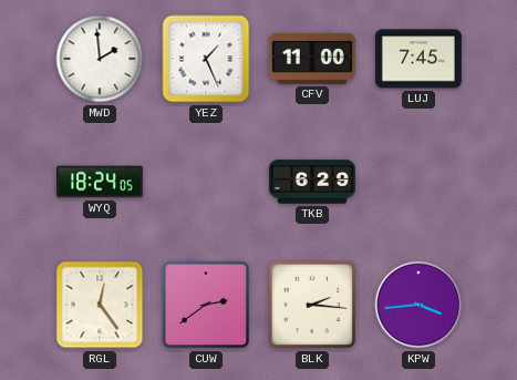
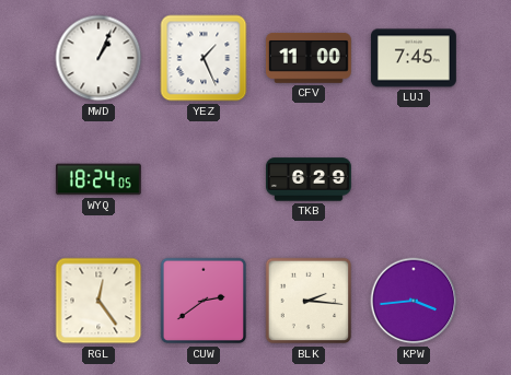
MWD: 1:59 -> 1:04 (98, 58)
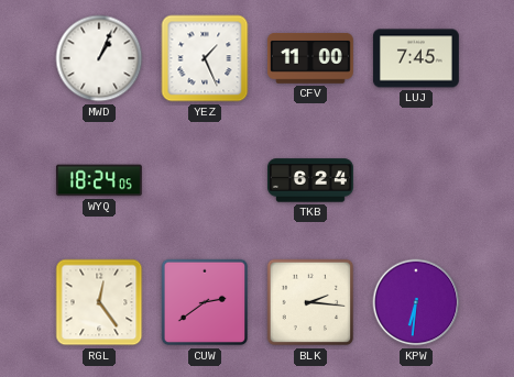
TKB: 6:29 -> 6:24 (310, 180)
KPW: 3:44 -> 6:31 (416, 302)
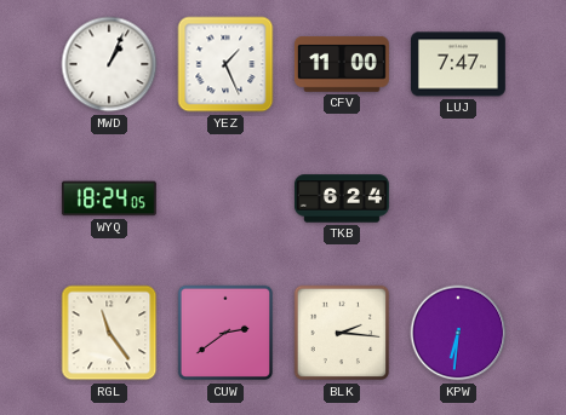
LUJ: 7:45 -> 7:47 (458, 64)
RGL: 12:24 -> 11:24 (109, 333)
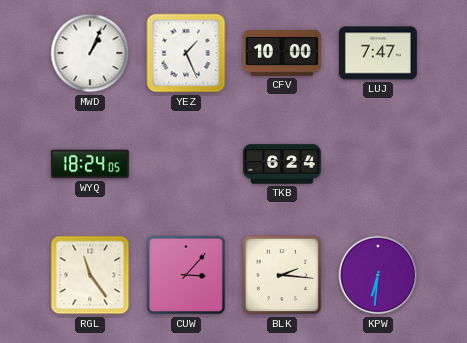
CFV: 11:00 -> 10:00 (282, 54)
CUW: 2:39 -> 3:07 (186, 275)
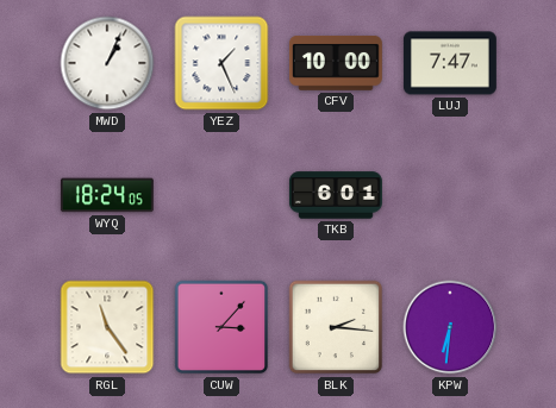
TKB: 6:24 -> 6:01 (336, 195)
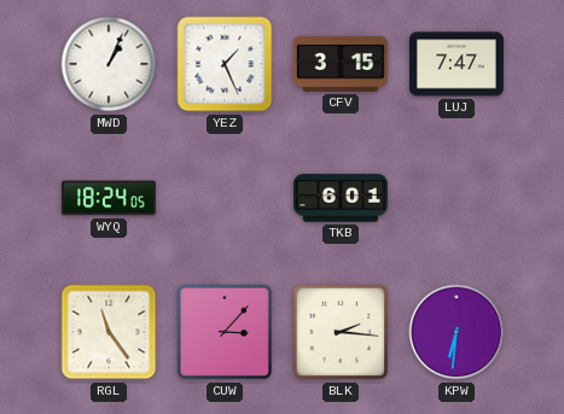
CFV: 10:00 -> 3:15 (341, 65)
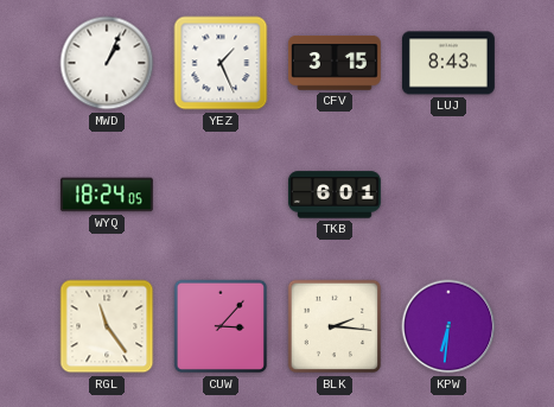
LUJ: 7:47 -> 8:43 (448, 63)
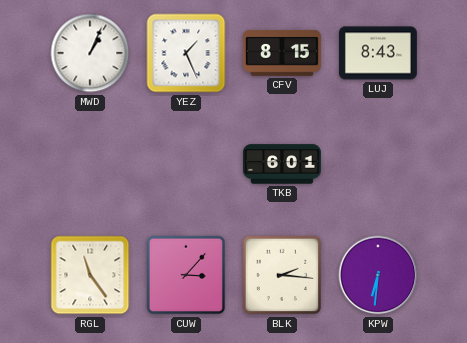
CFV: 3:15 -> 8:15 (282, 54)
WYQ: 18:24 -> none (107, 195)
